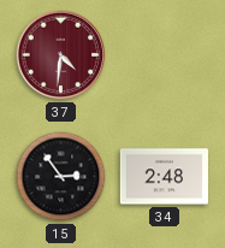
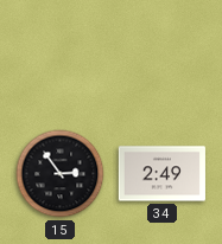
37: 4:31 -> none (61, 55)
34: 2:48 -> 2:49 (161, 174)
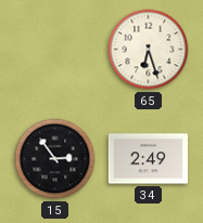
65: none -> 6:27 (149, 50)
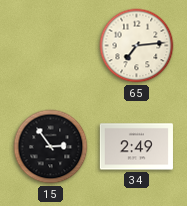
65: 6:27 -> 7:14 (137, 46)
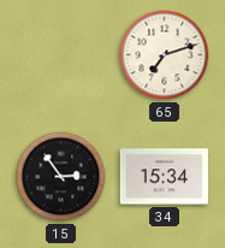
65: 7:14 -> 7:12 (165, 55)
34: 2:49 -> 15:34 (164, 177)
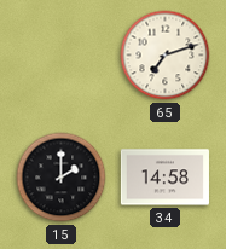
15: 2:54 -> 2:00 (62, 178)
34: 15:34 -> 14:58 (164, 178)
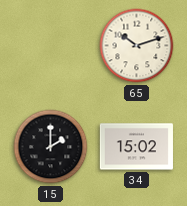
65: 7:12 -> 10:12 (137, 46)
34: 14:58 -> 15:02 (136, 147)
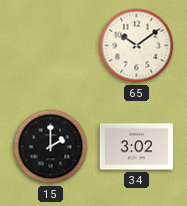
65: 10:12 -> 10:09 (137, 46)
34: 15:02 -> 3:02 (136, 147)
